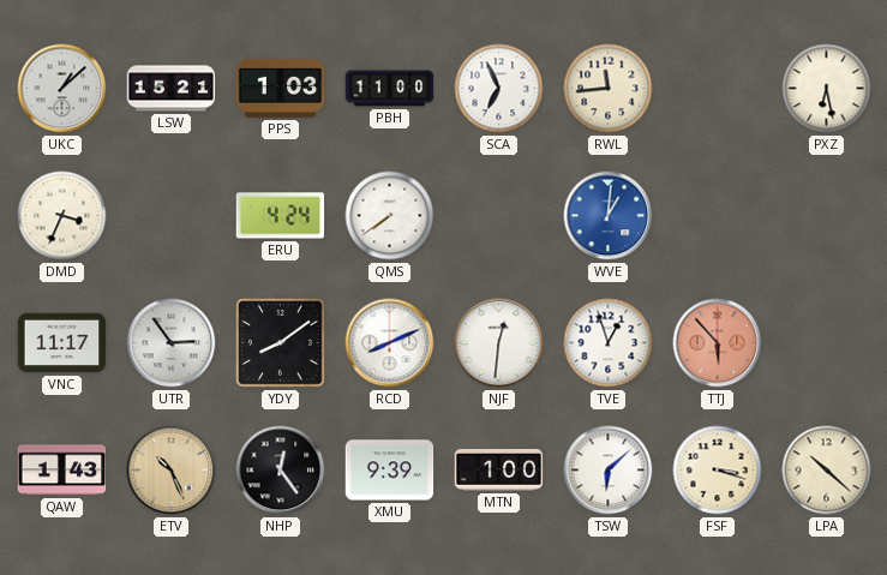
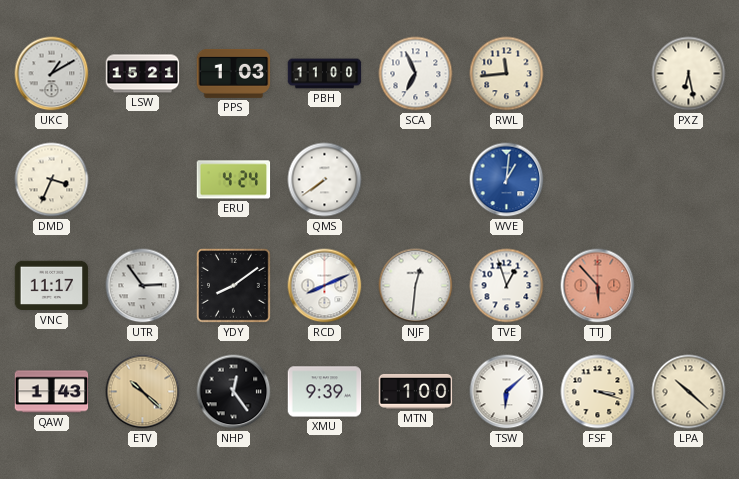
UKC: 1:08 -> 1:10 (52, 74)
ETV: 10:26 -> 10:22 (143, 392)
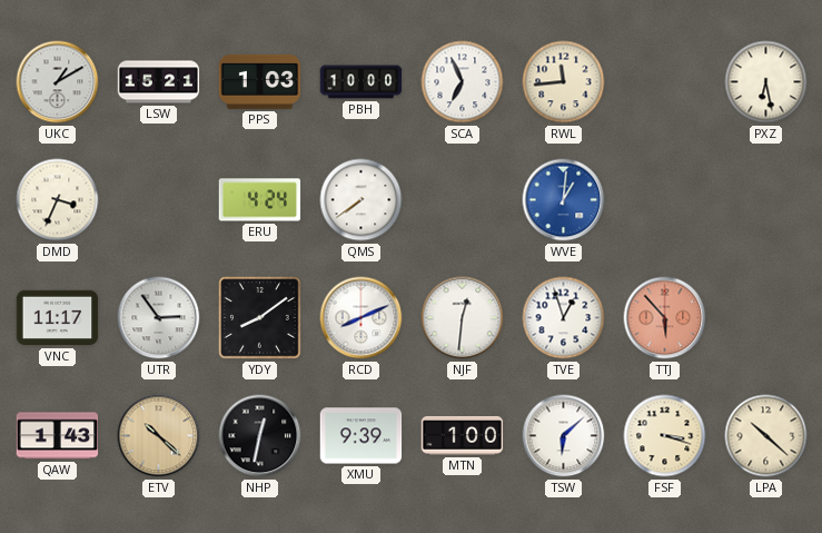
PBH: 11:00 -> 10:00 (362, 82)
NHP: 12:24 -> 12:32 (260, 436)
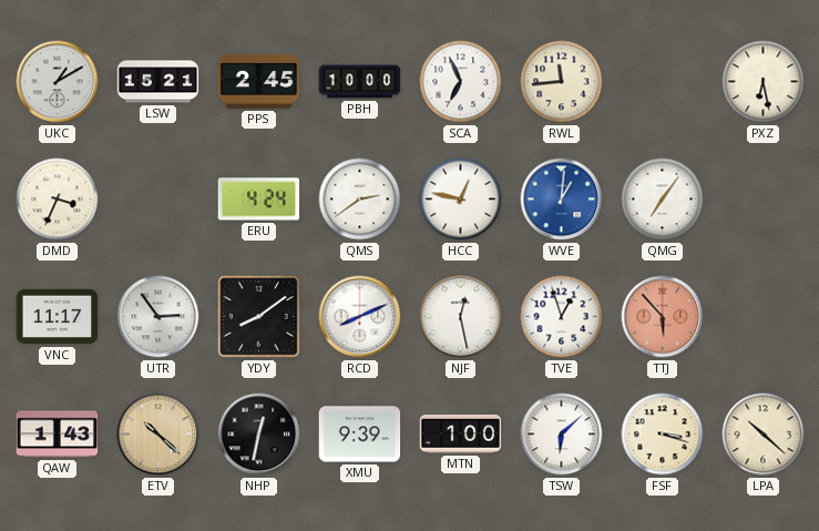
PPS: 1:03 -> 2:45 (259, 81)
QMS: 7:39 -> 2:39 (360, 200)
HCC: none -> 12:47 (461, 200)
QMG: none -> 7:06 (663, 200)
NJF: 12:31 -> 12:28 (461, 317)
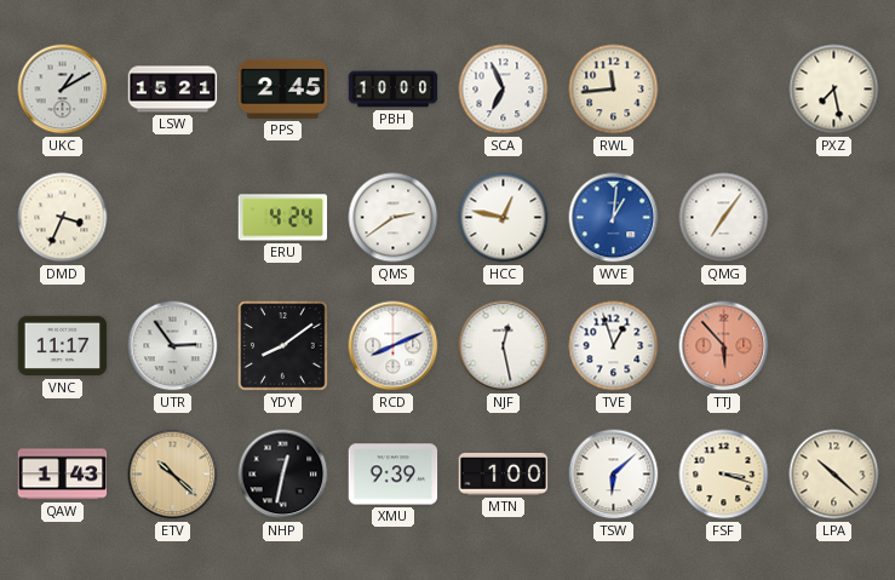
PXZ: 6:28 -> 7:28 (834, 90)
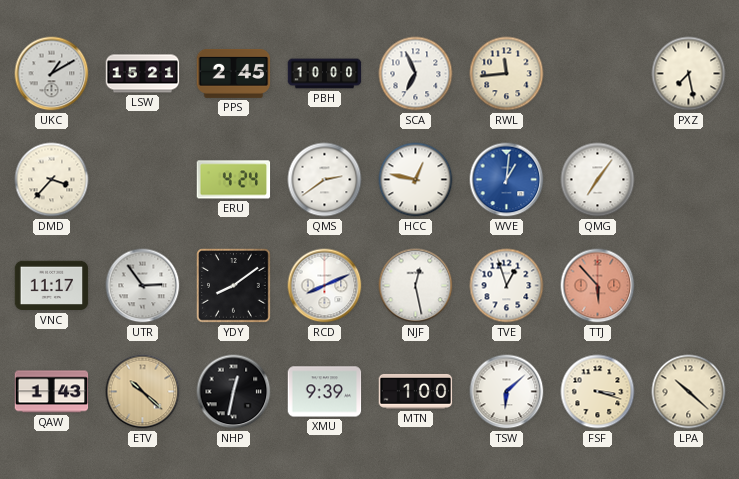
DMD: 3:34 -> 3:37 (52, 180)
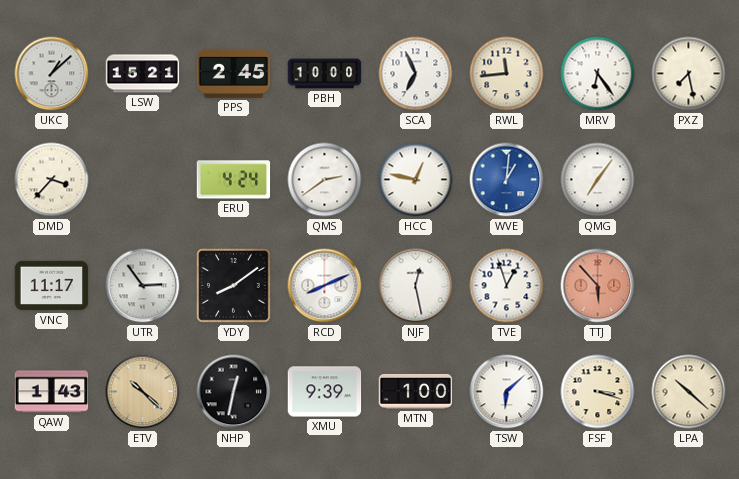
UKC: 1:10 -> 1:08 (52, 74)
MRV: none -> 6:24 (598, 74)
